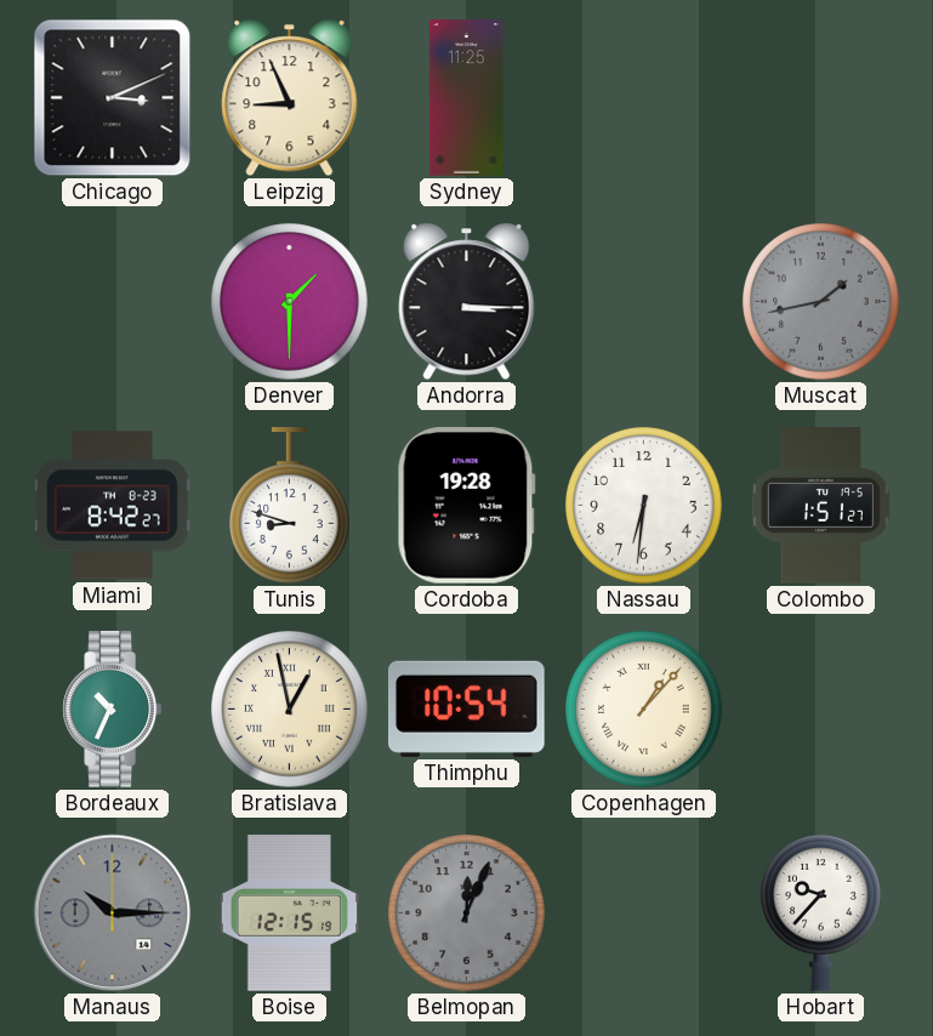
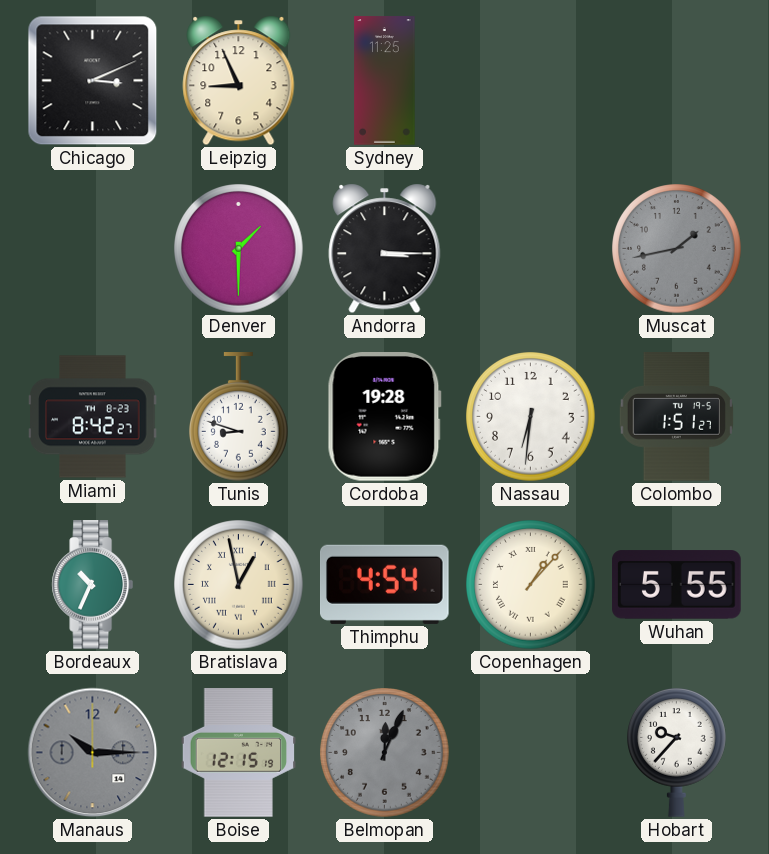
Thimphu: 10:54 -> 4:54 (385, 584)
Wuhan: none -> 5:55 (677, 585)
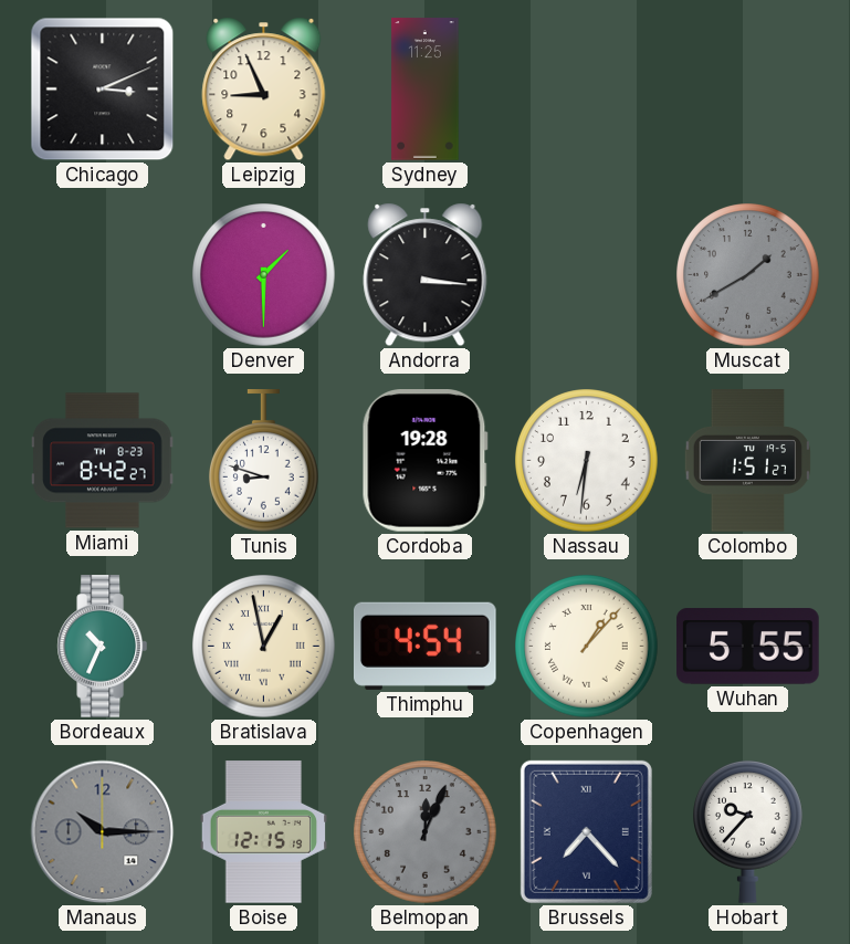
Andorra: 3:15 -> 3:16 (426, 275)
Muscat: 1:43 -> 1:40 (748, 275)
Brussels: none -> 7:23 (586, 831)
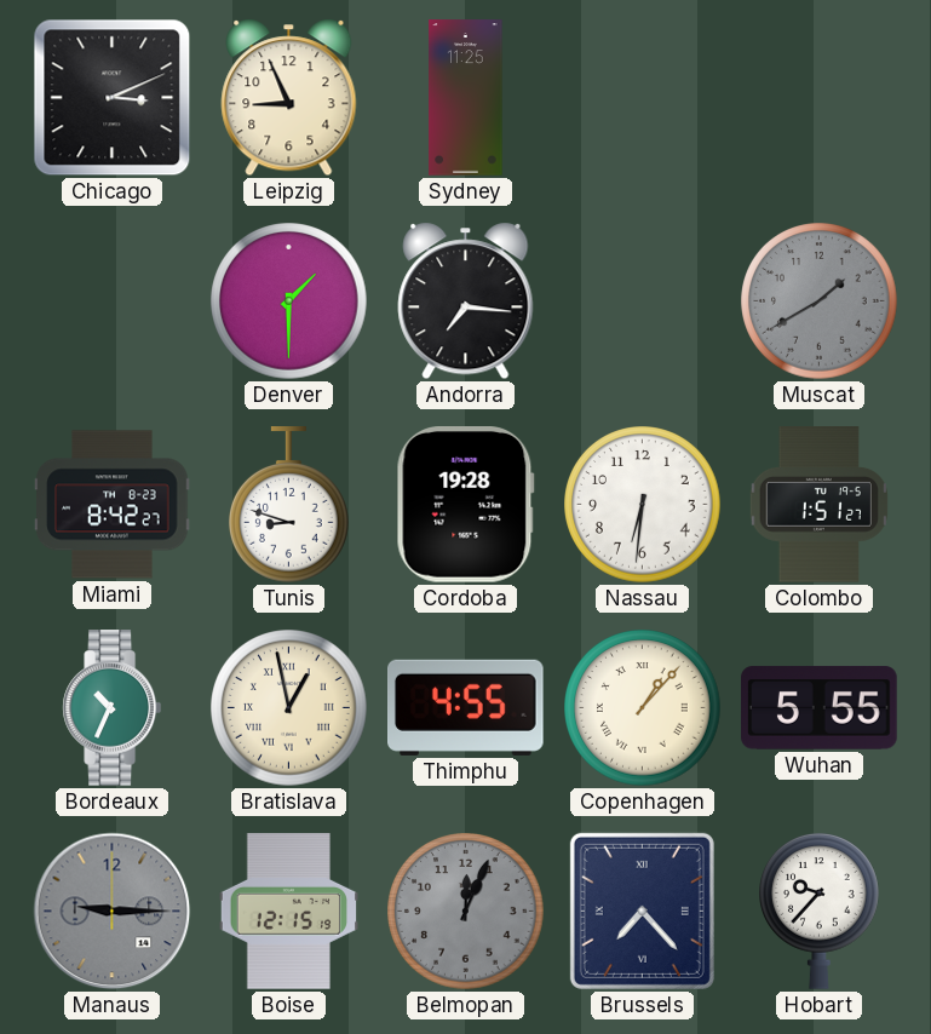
Andorra: 3:16 -> 7:16 (466, 301)
Thimphu: 4:54 -> 4:55 (466, 707)
Manaus: 10:15 -> 9:15 (113, 912)
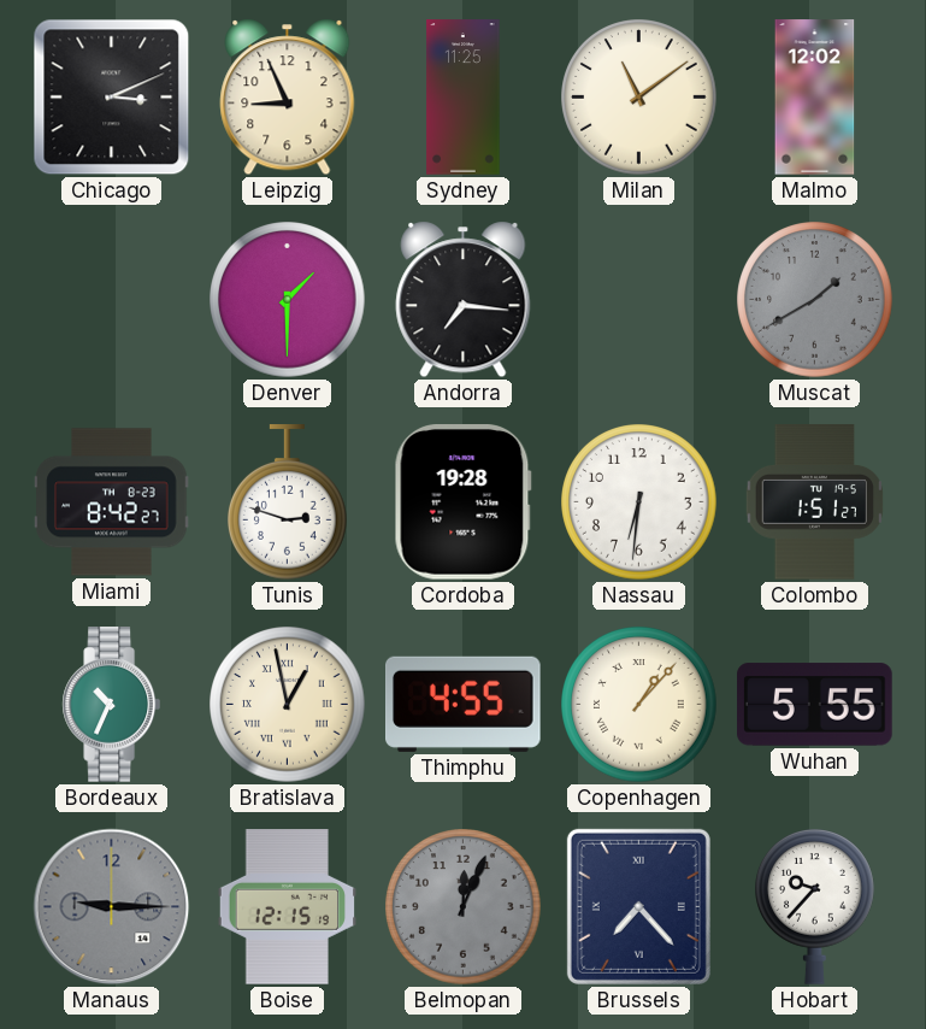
Milan: none -> 11:09 (639, 98)
Malmo: none -> 12:02 (815, 98)
Tunis: 8:48 -> 2:48 (288, 502)
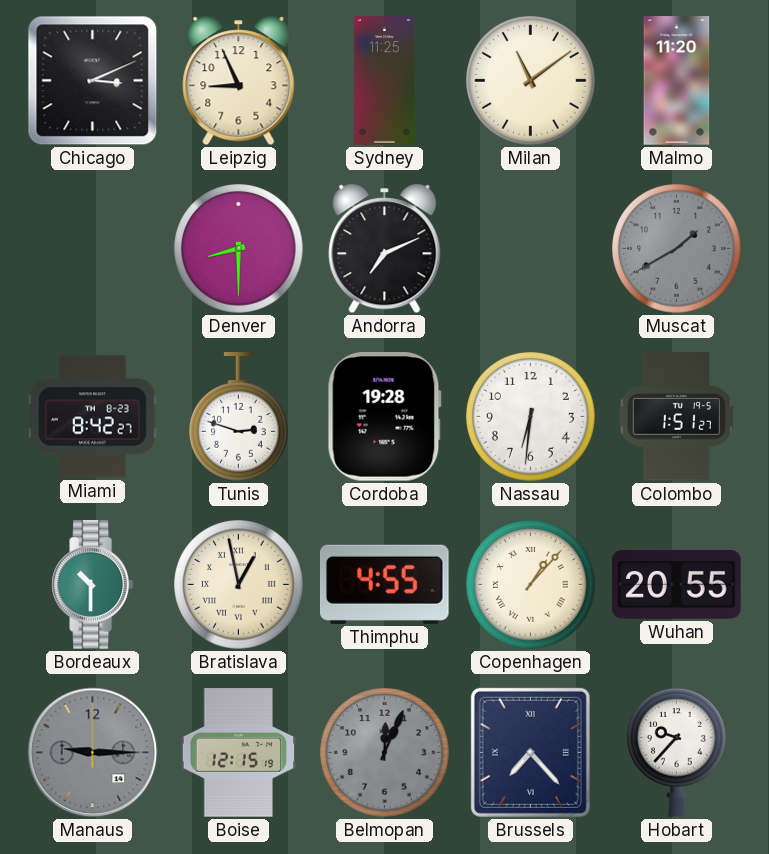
Malmo: 12:02 -> 11:20 (677, 81)
Denver: 1:30 -> 8:30 (239, 249)
Andorra: 7:16 -> 7:11 (385, 249)
Bordeaux: 10:34 -> 10:30 (92, 585)
Wuhan: 5:55 -> 20:55 (677, 585)
